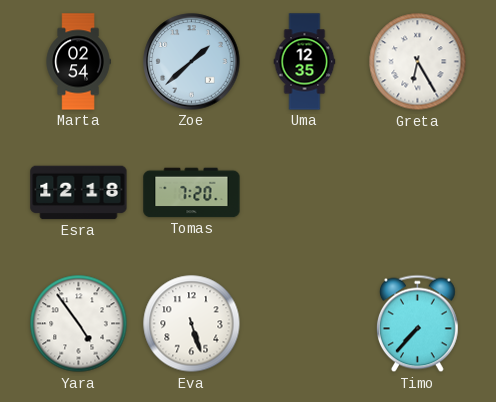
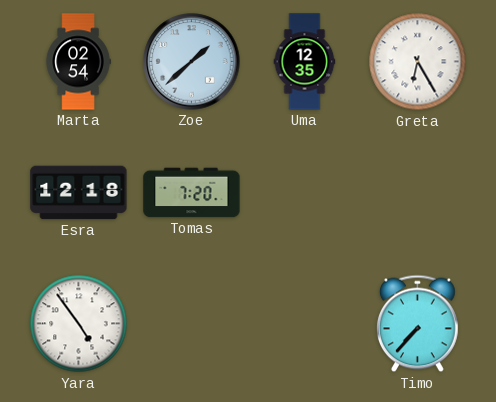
Eva: 5:27 -> none (192, 324)
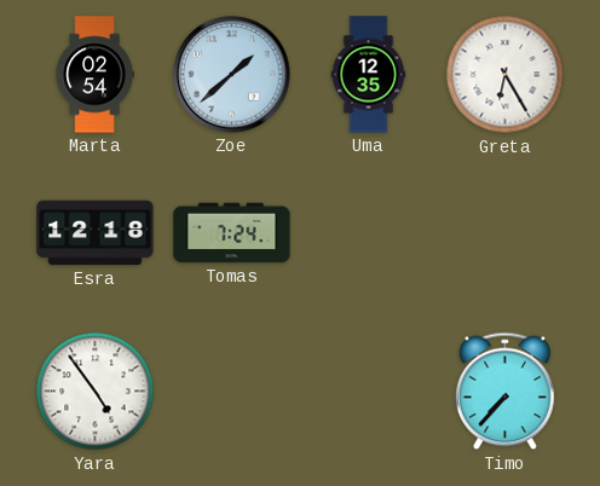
Tomas: 7:20 -> 7:24 (232, 233)
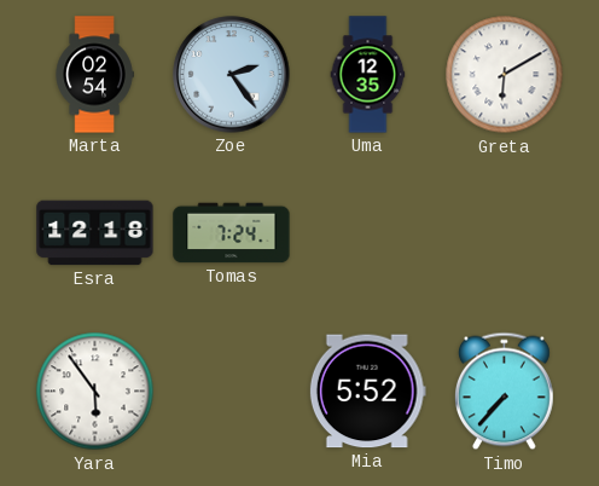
Zoe: 1:38 -> 2:24 (232, 75)
Greta: 6:25 -> 6:10 (505, 75)
Yara: 4:54 -> 5:54 (95, 392)
Mia: none -> 5:52 (367, 392)
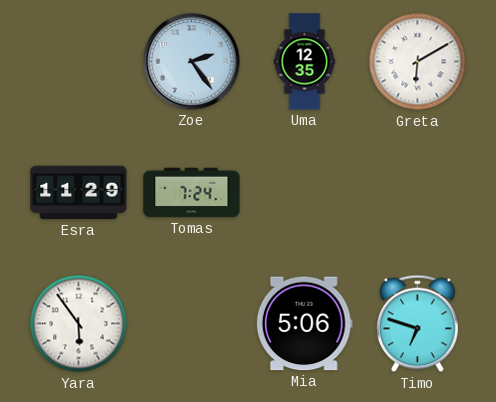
Marta: 02:54 -> none (94, 75)
Esra: 12:18 -> 11:29 (79, 193)
Mia: 5:52 -> 5:06 (304, 324)
Timo: 7:37 -> 6:48 (418, 324)
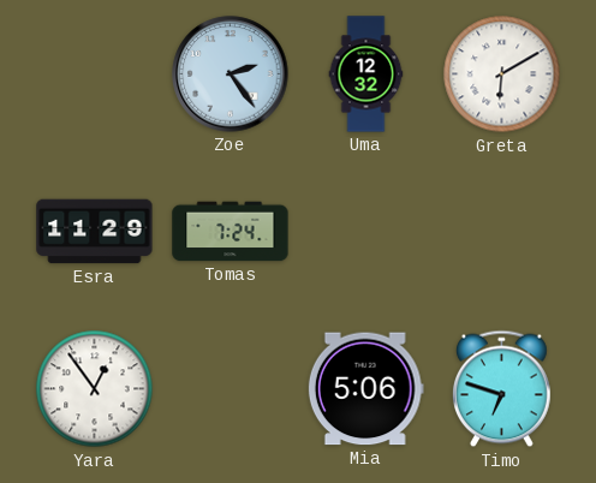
Uma: 12:35 -> 12:32 (366, 74)
Yara: 5:54 -> 12:54 (95, 389)
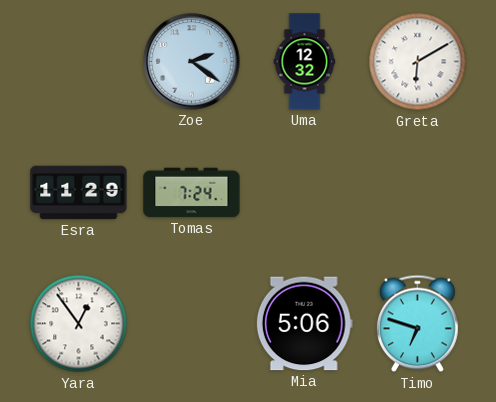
Zoe: 2:24 -> 2:21 (192, 62)
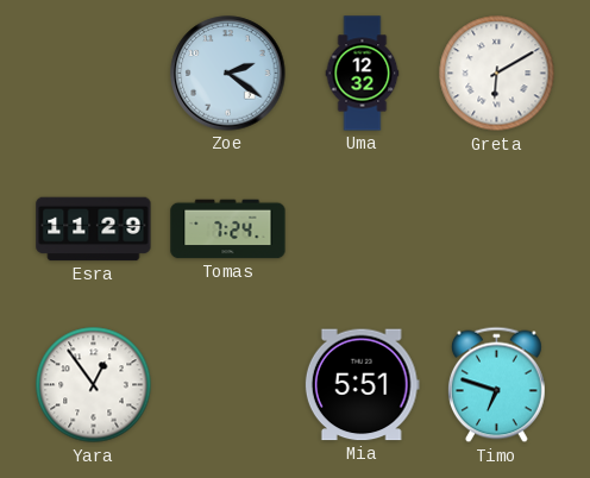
Mia: 5:06 -> 5:51 (362, 385)
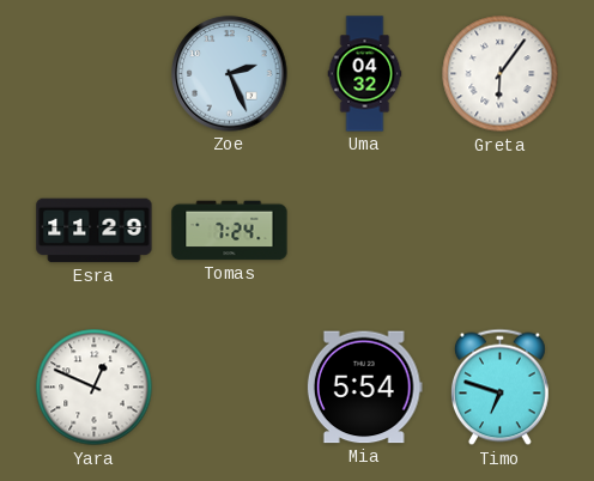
Zoe: 2:21 -> 2:26 (230, 74)
Uma: 12:32 -> 04:32 (365, 74)
Greta: 6:10 -> 6:06 (501, 74)
Yara: 12:54 -> 12:49 (95, 388)
Mia: 5:51 -> 5:54 (364, 388)
